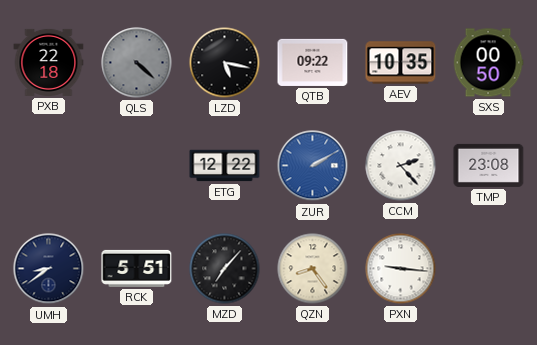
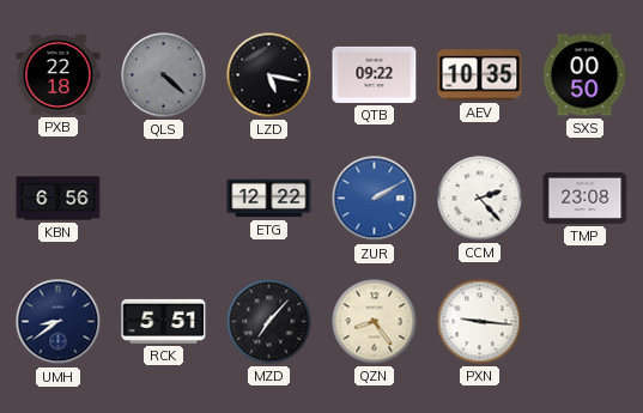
KBN: none -> 6:56 (59, 199)
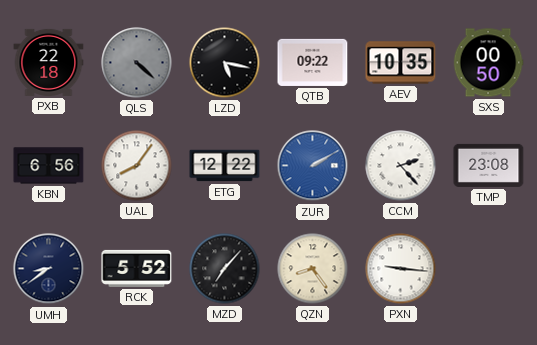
UAL: none -> 8:06 (137, 166)
RCK: 5:51 -> 5:52 (137, 268)
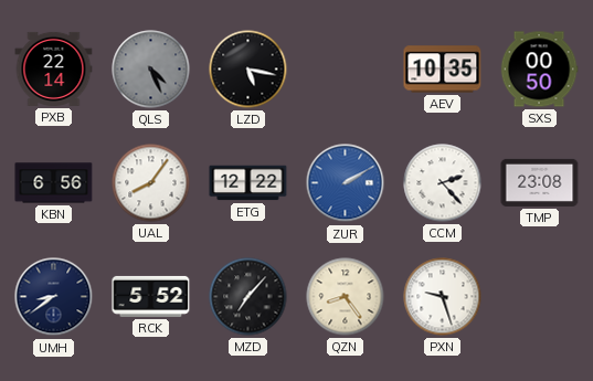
PXB: 22:18 -> 22:14 (54, 68)
QLS: 4:22 -> 4:26 (151, 70)
QTB: 09:22 -> none (313, 62)
PXN: 9:16 -> 9:27 (443, 297)
